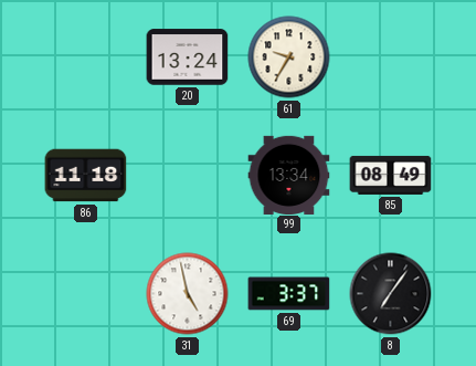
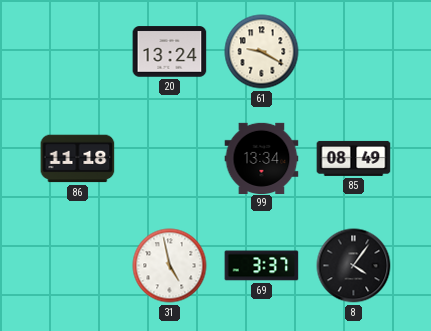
61: 9:35 -> 9:20 (262, 52)
8: 7:06 -> 4:06 (354, 266)
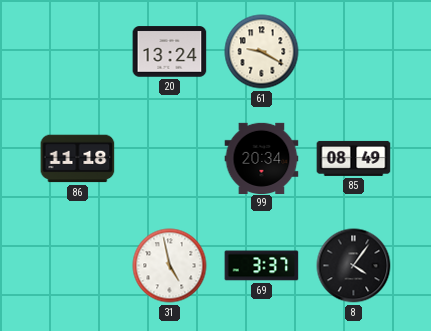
99: 13:34 -> 20:34 (262, 158)
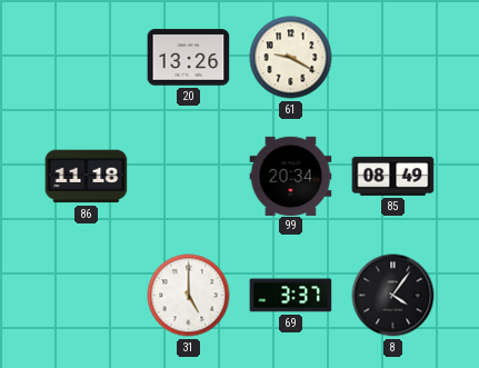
20: 13:24 -> 13:26 (189, 58)
31: 4:58 -> 5:00 (189, 296)
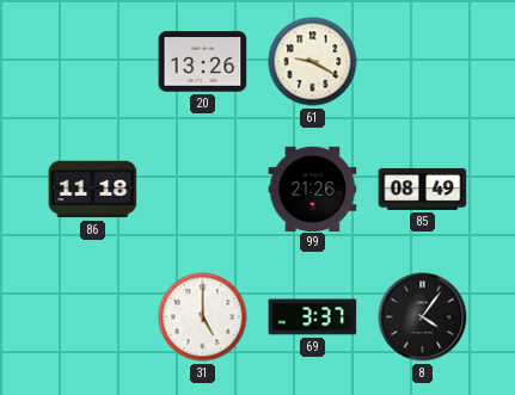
99: 20:34 -> 21:26 (313, 189)
